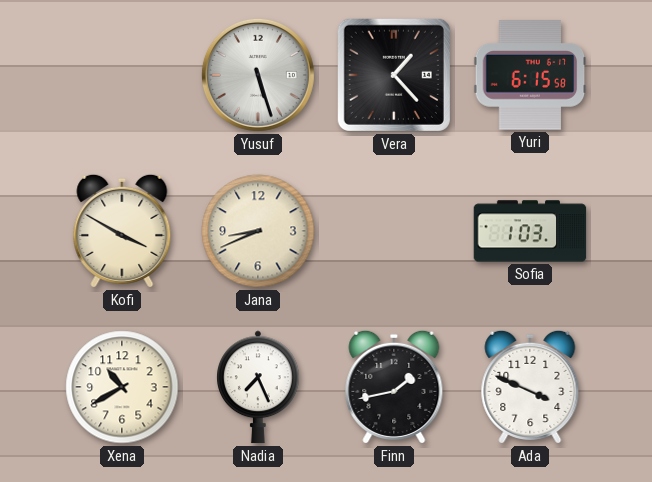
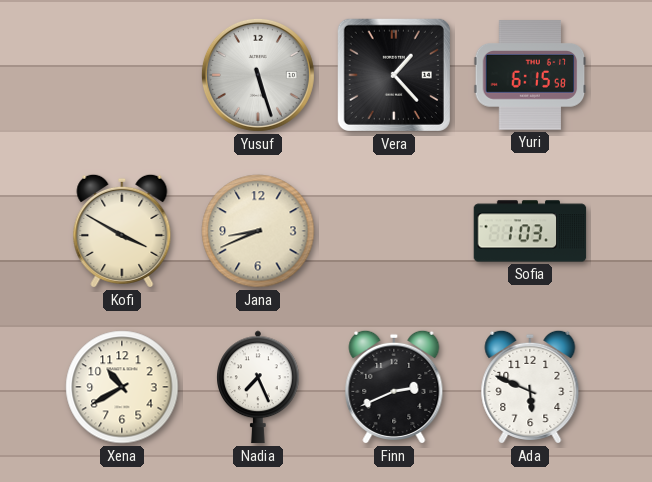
Finn: 1:43 -> 2:41 (394, 387)
Ada: 3:49 -> 5:49 (530, 387)
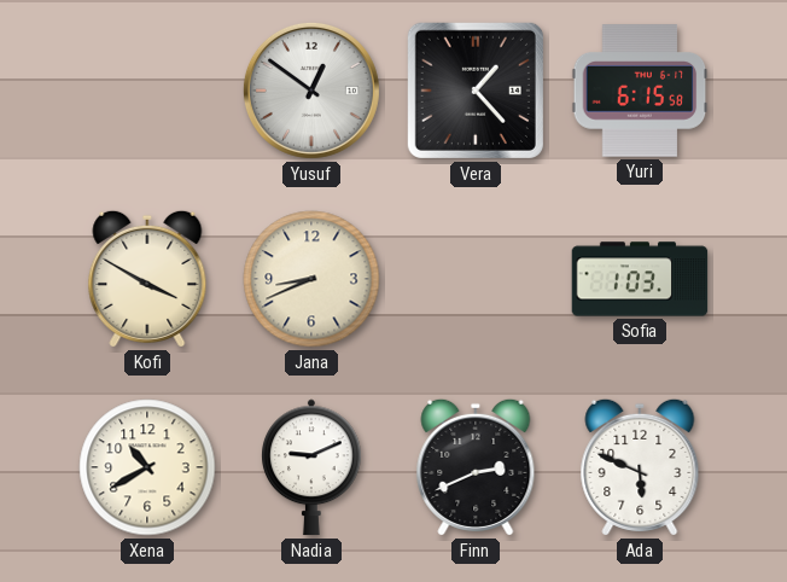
Yusuf: 5:27 -> 12:51 (311, 91)
Nadia: 7:26 -> 9:11 (313, 467)
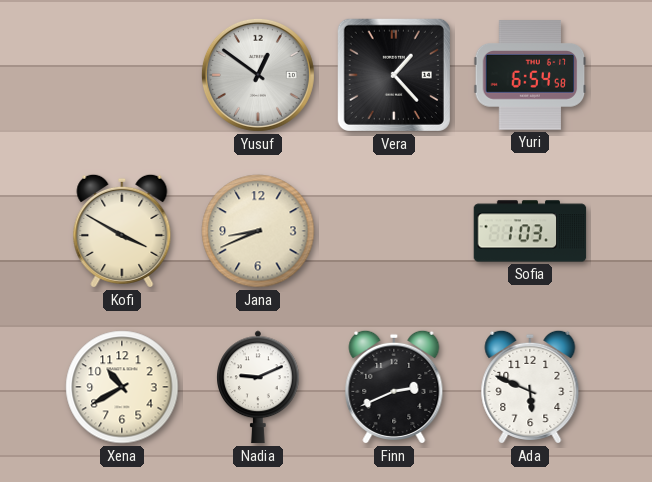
Yuri: 6:15 -> 6:54 (530, 75)
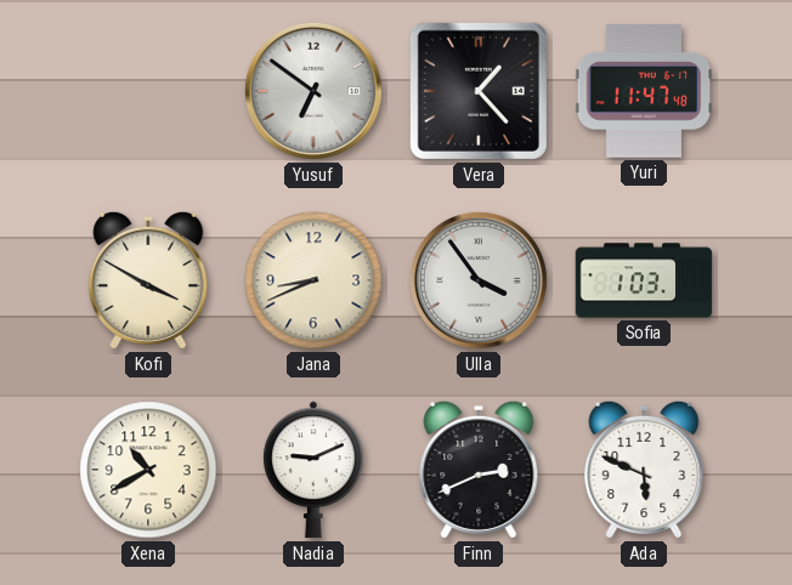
Yusuf: 12:51 -> 6:51 (313, 91)
Yuri: 6:54 -> 11:47 (644, 91)
Ulla: none -> 3:54 (479, 280)
